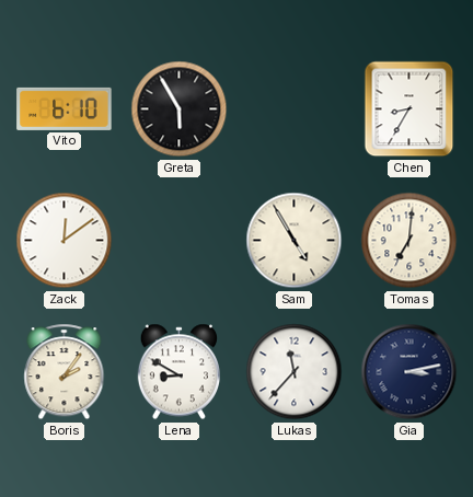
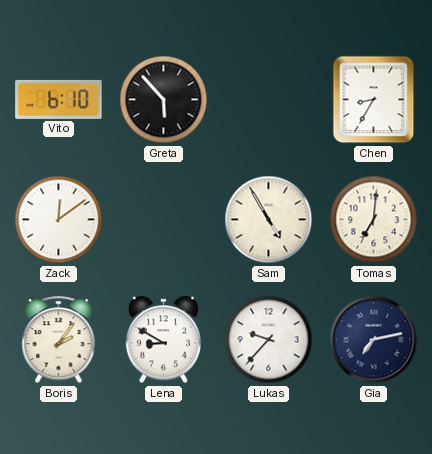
Greta: 5:55 -> 5:53 (164, 100)
Lukas: 11:37 -> 9:37 (269, 340)
Gia: 3:13 -> 7:13 (374, 340)
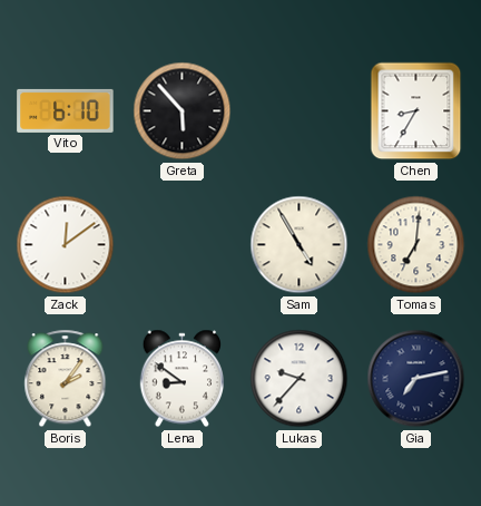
Lena: 8:50 -> 8:51 (181, 379)
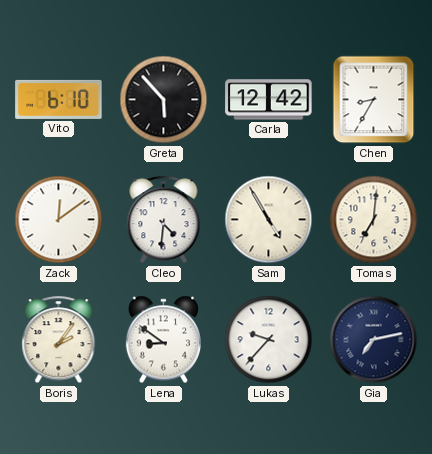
Carla: none -> 12:42 (269, 100)
Cleo: none -> 4:31 (164, 220)
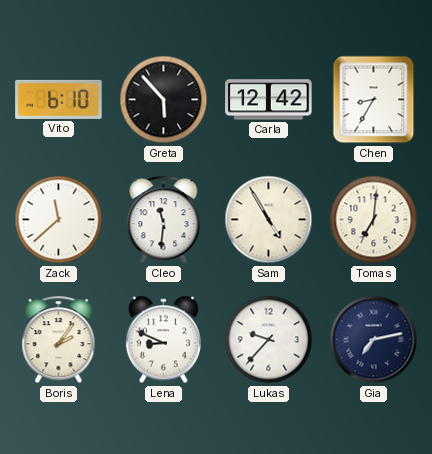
Zack: 12:09 -> 11:38 (59, 220)
Cleo: 4:31 -> 11:31 (164, 220)
Lena: 8:51 -> 8:49 (163, 340)
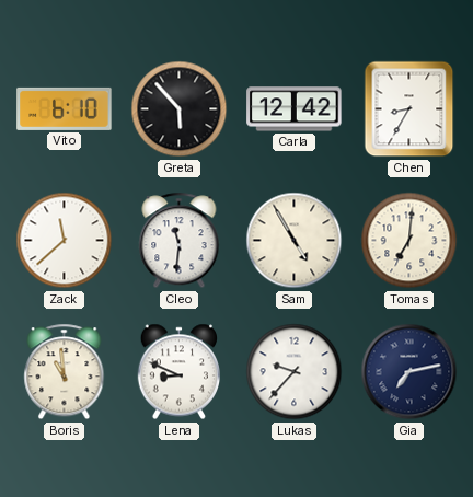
Boris: 2:06 -> 10:59 (65, 372)
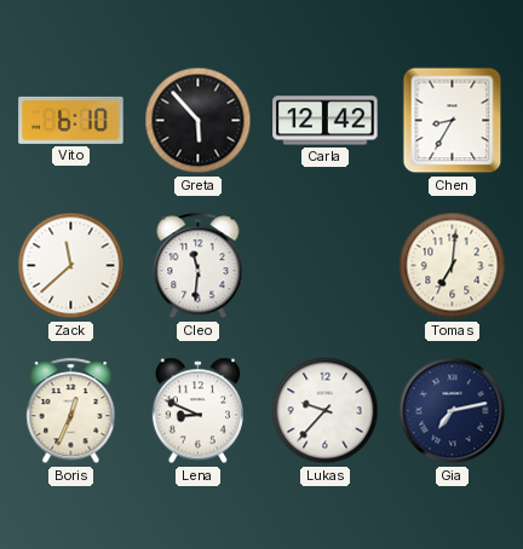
Sam: 4:55 -> none (295, 241)
Boris: 10:59 -> 12:34 (71, 411)
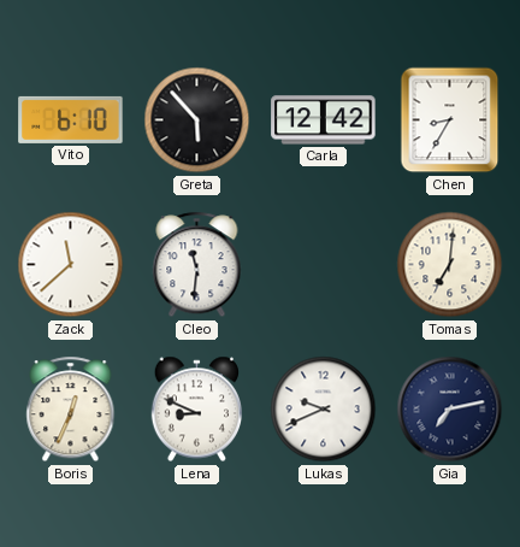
Lukas: 9:37 -> 9:41 (324, 410)
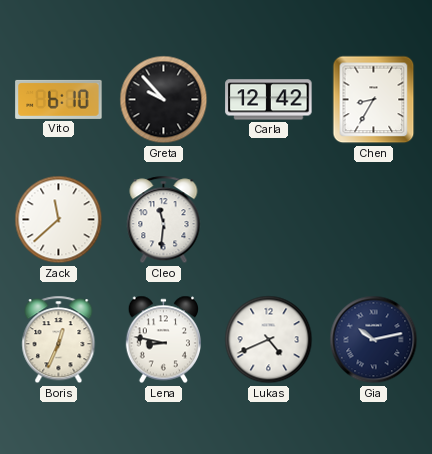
Greta: 5:53 -> 9:53 (164, 100)
Tomas: 7:01 -> none (450, 265)
Lena: 8:49 -> 8:47 (163, 340)
Lukas: 9:41 -> 4:41 (269, 340)
Gia: 7:13 -> 10:13 (374, 340)
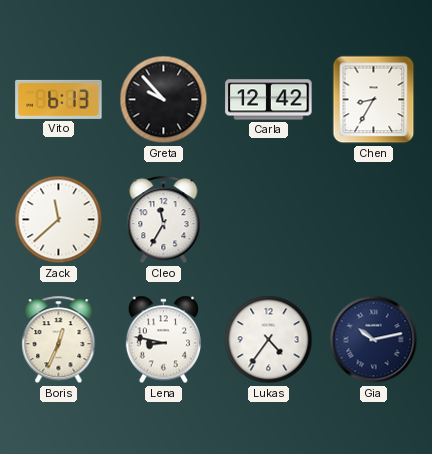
Vito: 6:10 -> 6:13 (59, 99)
Cleo: 11:31 -> 11:35 (164, 220)
Lukas: 4:41 -> 4:36 (269, 340)
